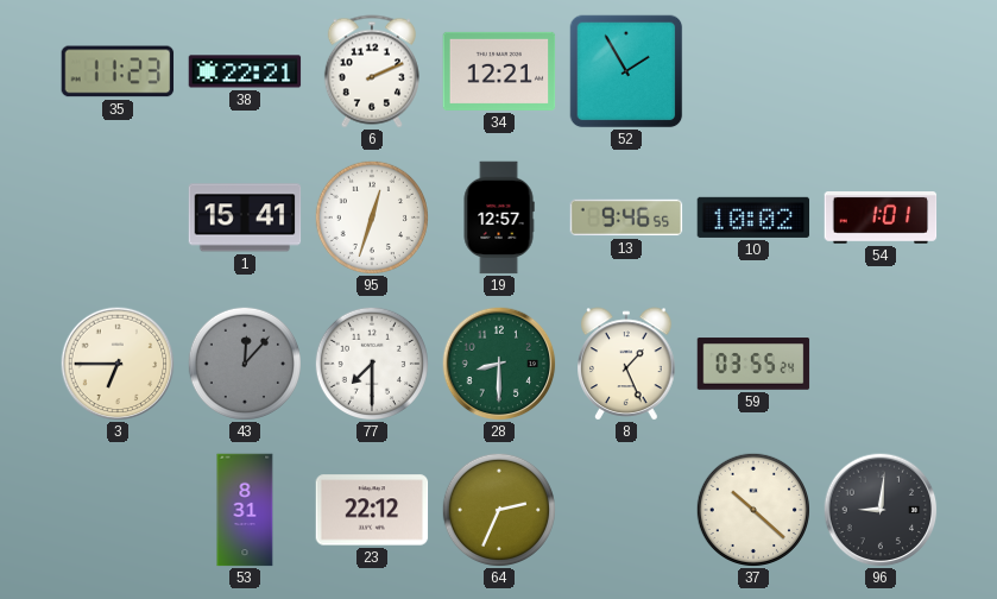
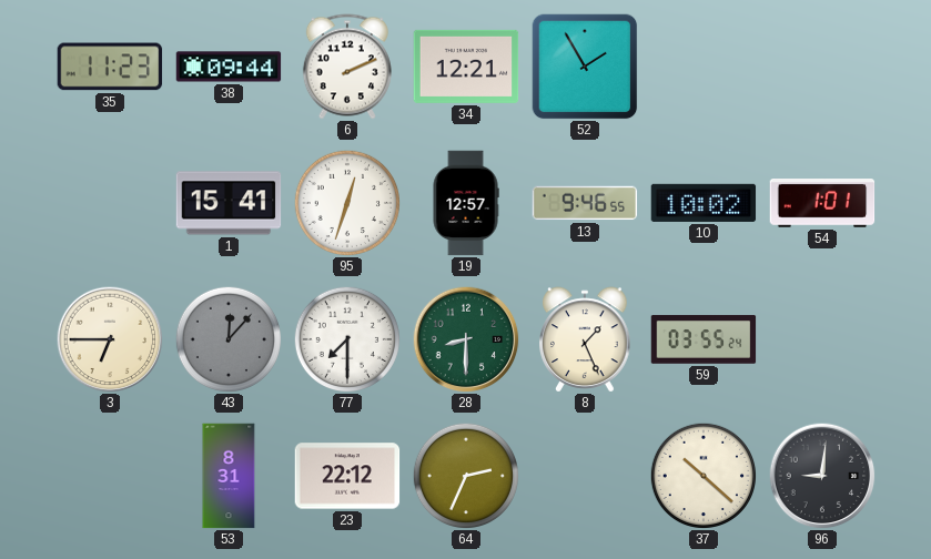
38: 22:21 -> 09:44 (229, 67)
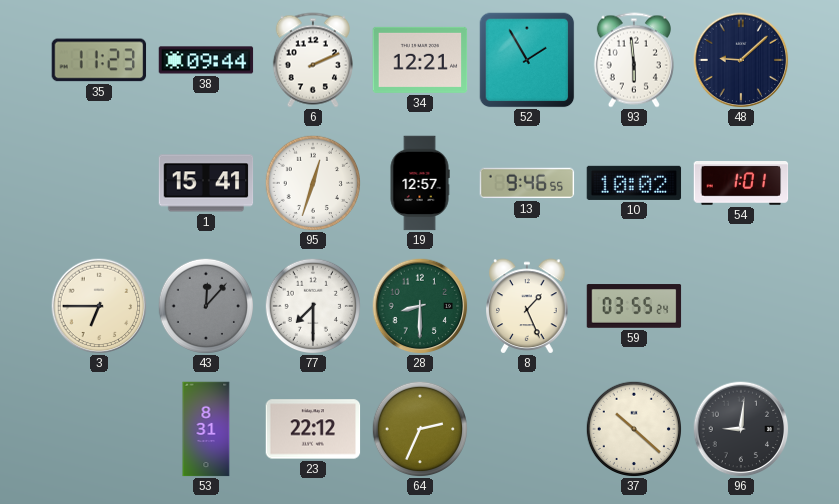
93: none -> 5:59 (634, 60)
48: none -> 9:08 (741, 60)
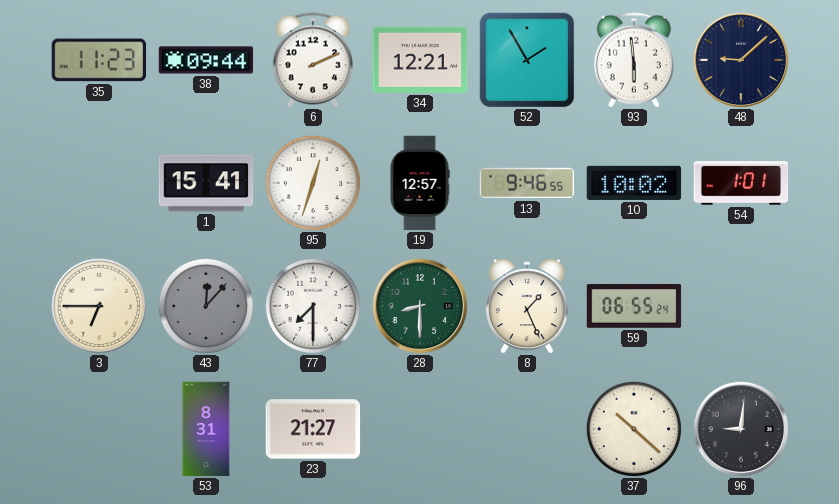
59: 03:55 -> 06:55 (634, 306)
23: 22:12 -> 21:27 (313, 429)
64: 2:34 -> none (419, 428)
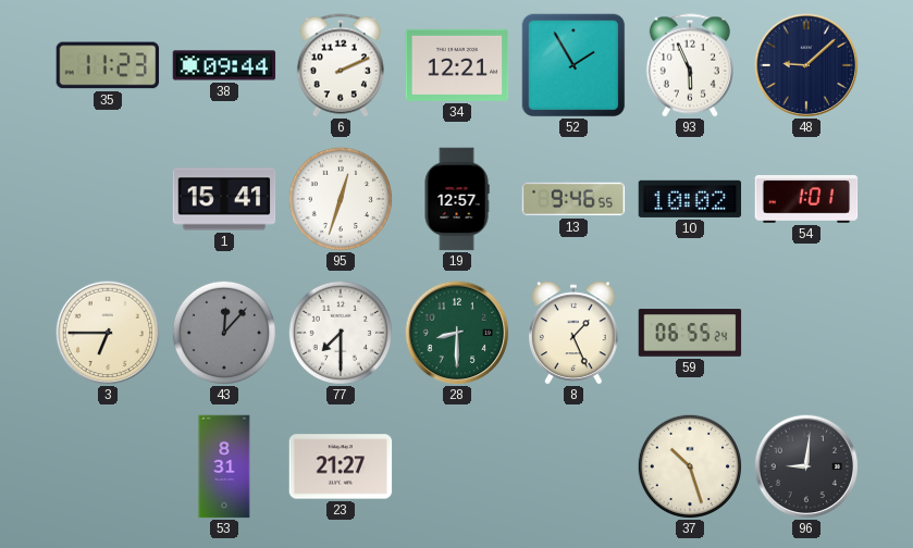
93: 5:59 -> 5:56 (690, 65)
37: 10:22 -> 10:27 (689, 465)
